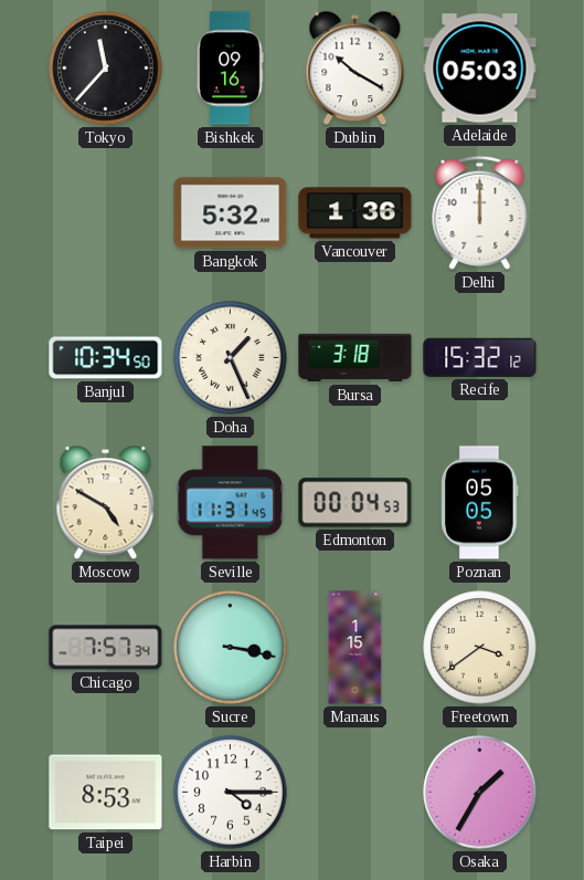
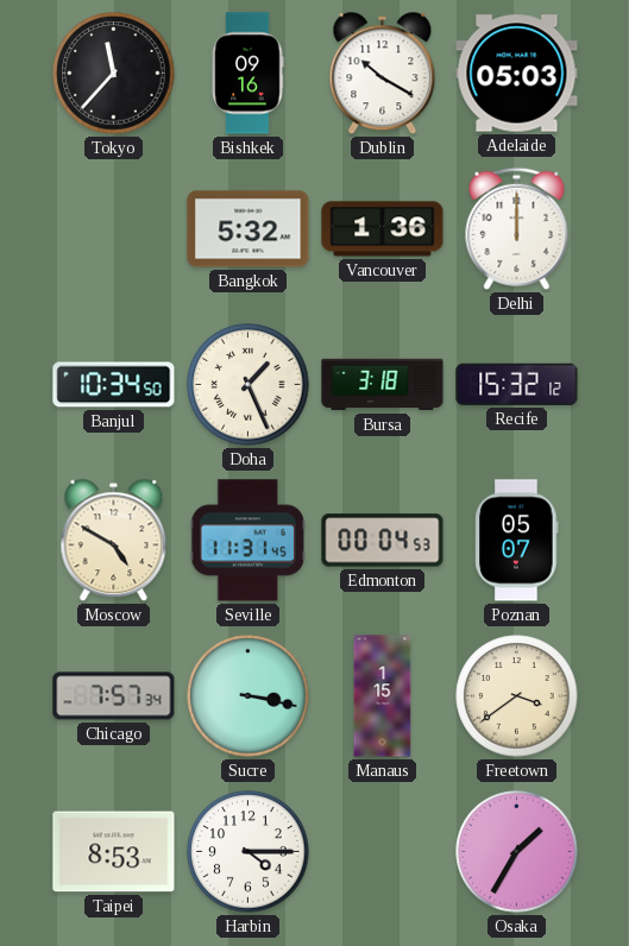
Poznan: 05:05 -> 05:07 (517, 541)
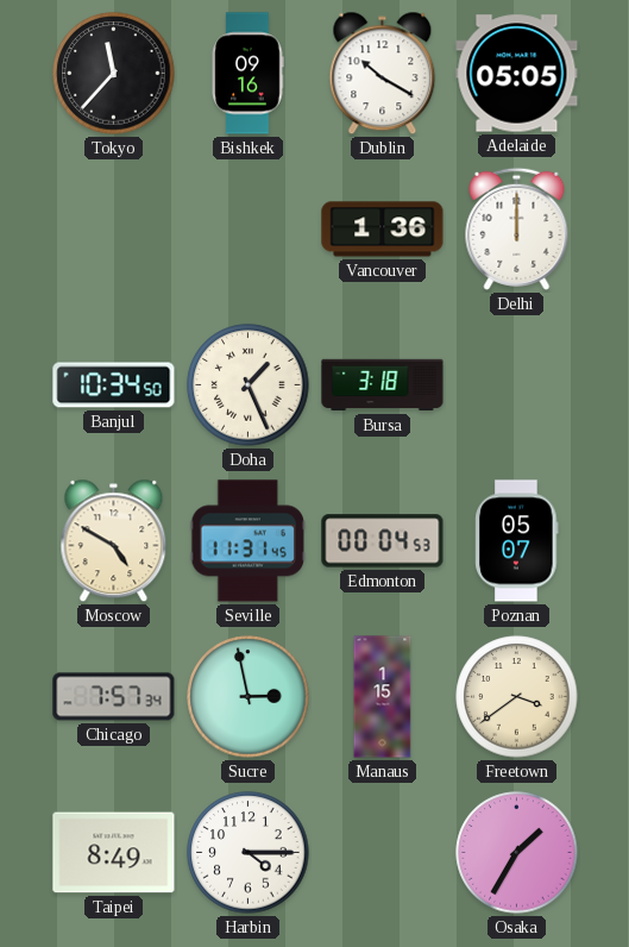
Adelaide: 05:03 -> 05:05 (517, 74)
Bangkok: 5:32 -> none (249, 229)
Recife: 15:32 -> none (517, 384)
Sucre: 3:17 -> 2:58 (249, 697)
Taipei: 8:53 -> 8:49 (114, 853)
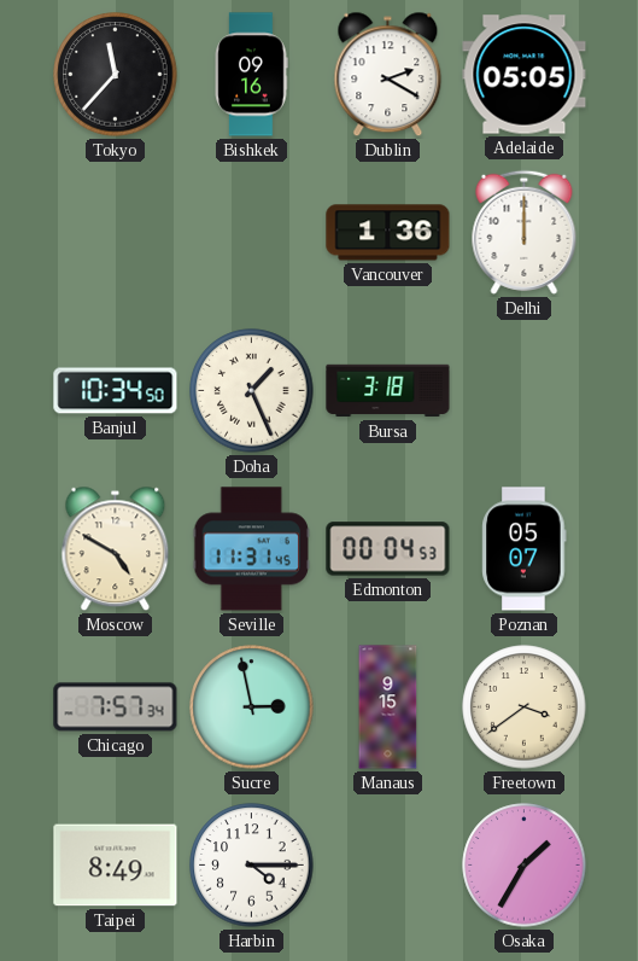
Dublin: 10:20 -> 2:20 (388, 75)
Manaus: 1:15 -> 9:15 (388, 707)
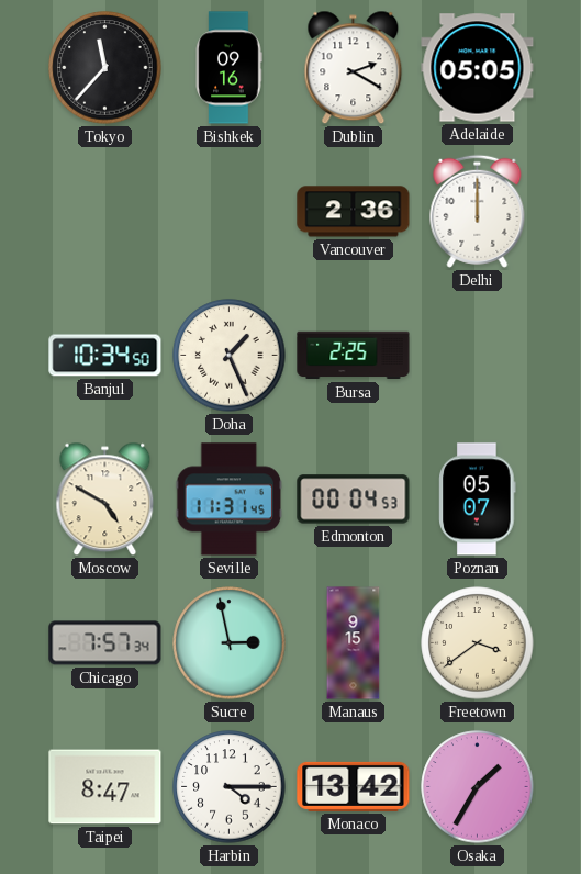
Vancouver: 1:36 -> 2:36 (354, 212)
Bursa: 3:18 -> 2:25 (354, 356)
Taipei: 8:49 -> 8:47 (105, 787)
Monaco: none -> 13:42 (354, 786)
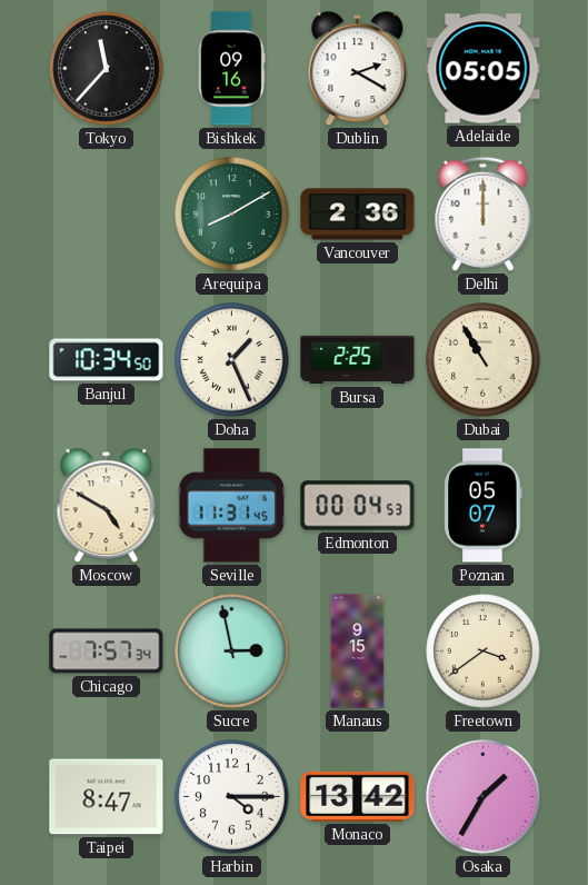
Arequipa: none -> 8:10 (232, 215)
Dubai: none -> 10:55 (484, 360)
